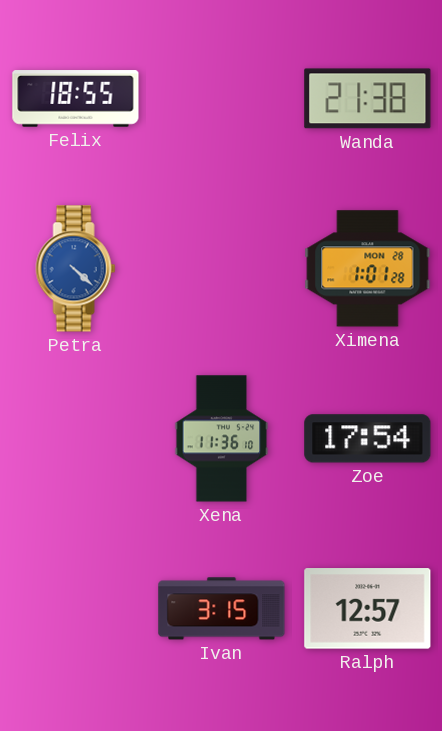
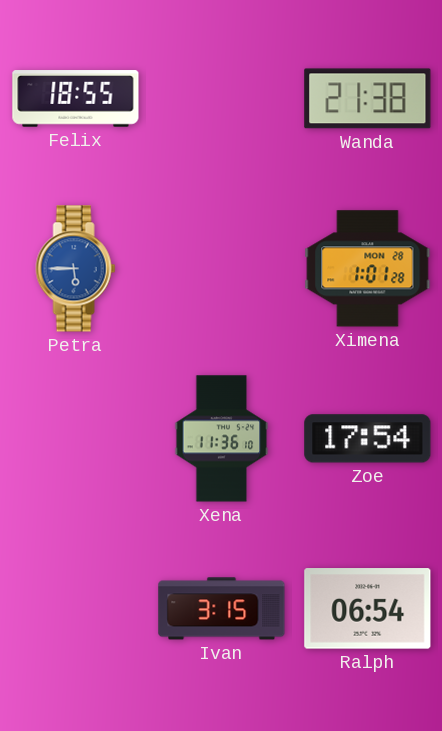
Petra: 4:22 -> 5:45 (76, 269)
Ralph: 12:57 -> 06:54 (368, 609)
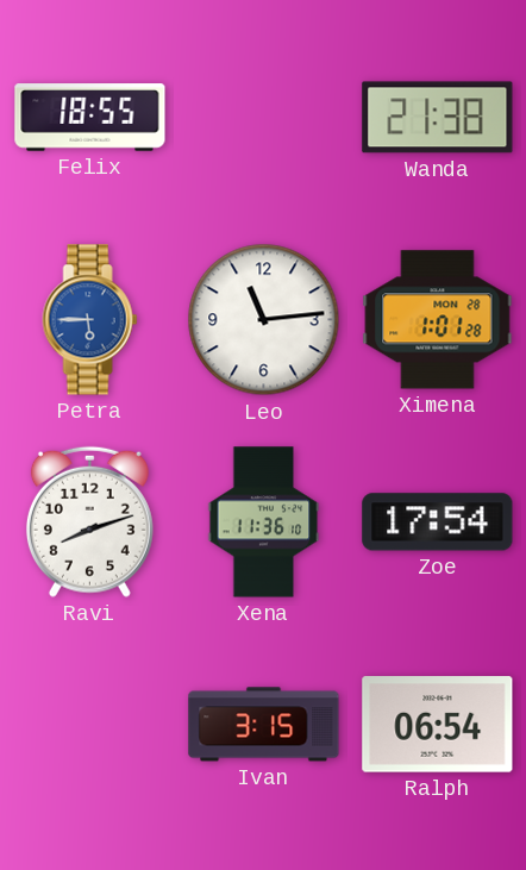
Leo: none -> 11:14 (264, 320)
Ravi: none -> 8:12 (89, 521)
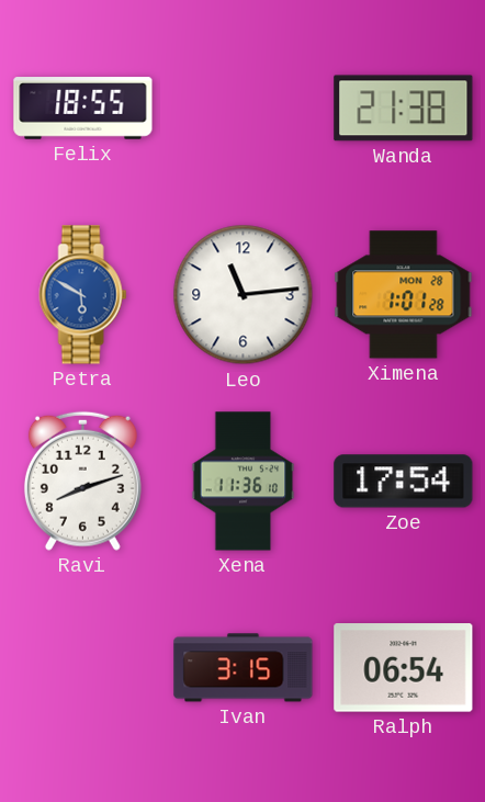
Petra: 5:45 -> 5:50 (83, 295)
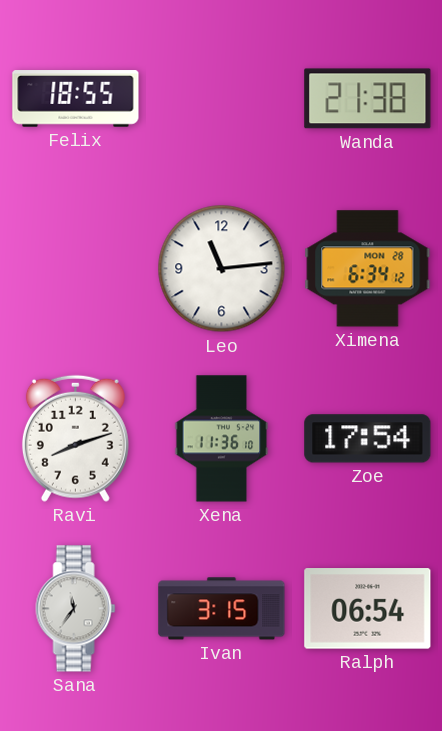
Petra: 5:50 -> none (83, 295)
Ximena: 1:01 -> 6:34 (368, 269)
Sana: none -> 11:36 (76, 609)
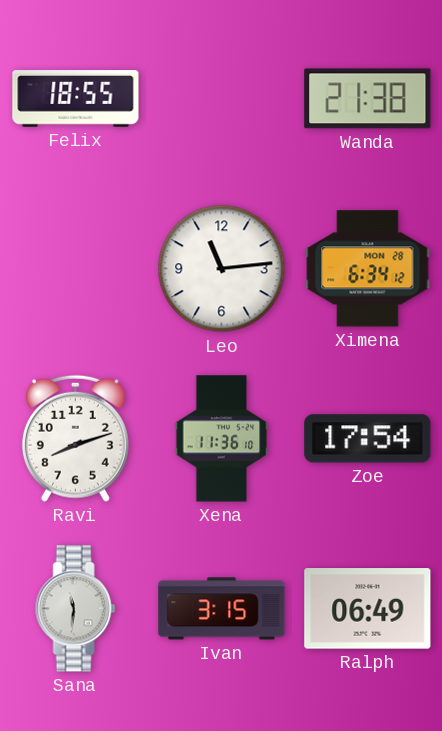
Sana: 11:36 -> 11:31 (76, 609)
Ralph: 06:54 -> 06:49 (368, 609)
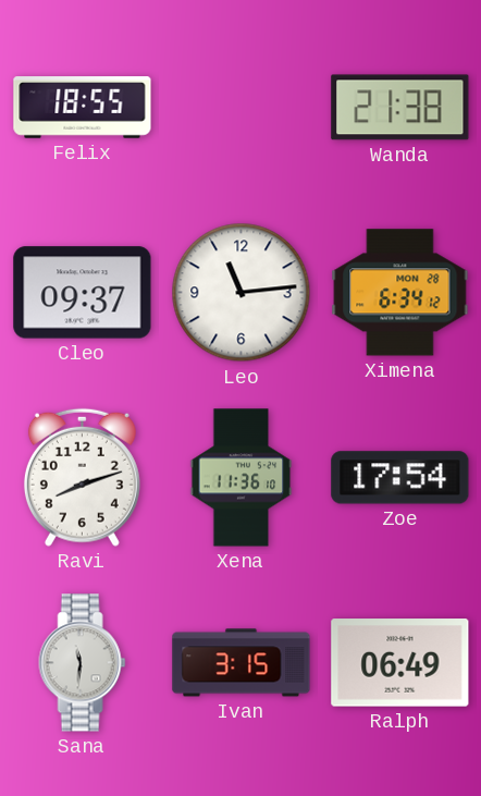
Cleo: none -> 09:37 (83, 293)
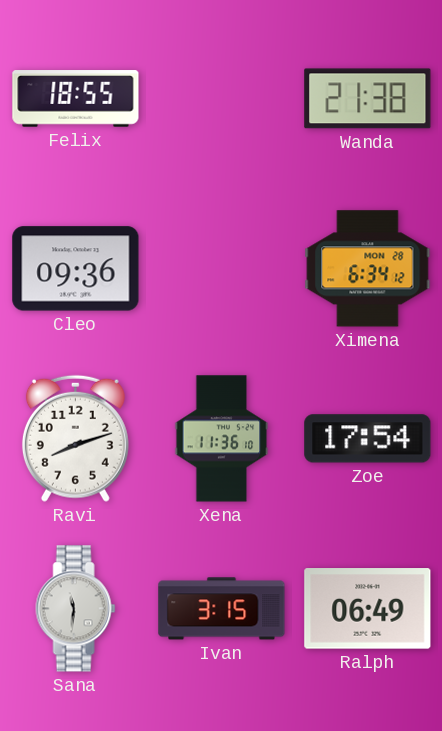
Cleo: 09:37 -> 09:36 (76, 269)
Leo: 11:14 -> none (242, 293)
